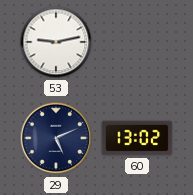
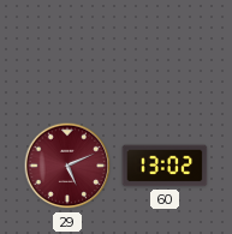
53: 9:13 -> none (56, 42)
29 dial: navy -> burgundy (67, 166)
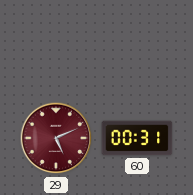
60: 13:02 -> 00:31 (137, 138)
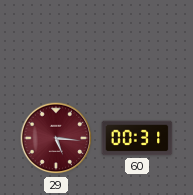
29: 5:11 -> 5:16 (56, 138)
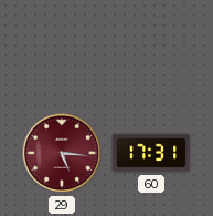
60: 00:31 -> 17:31 (151, 153)
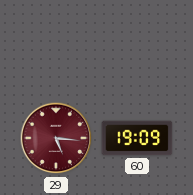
60: 17:31 -> 19:09 (137, 138)
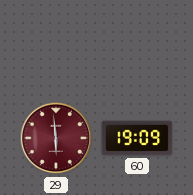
29: 5:16 -> 5:59 (56, 138)
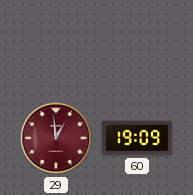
29: 5:59 -> 12:59 (56, 138)
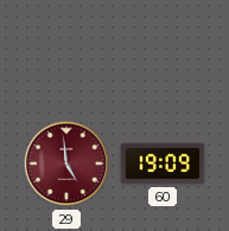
29: 12:59 -> 4:59 (66, 163)
